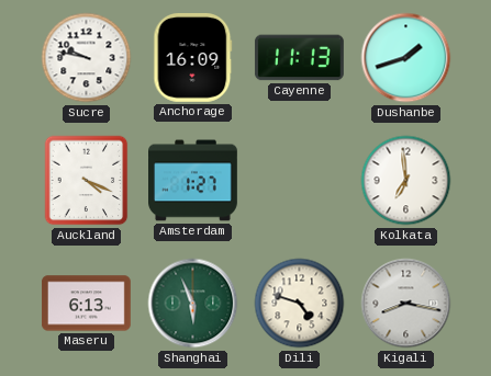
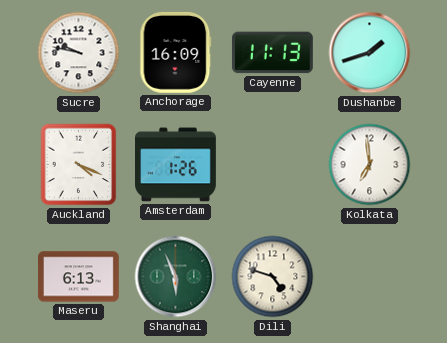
Amsterdam: 1:27 -> 1:26 (176, 165)
Kigali: 8:17 -> none (406, 304)
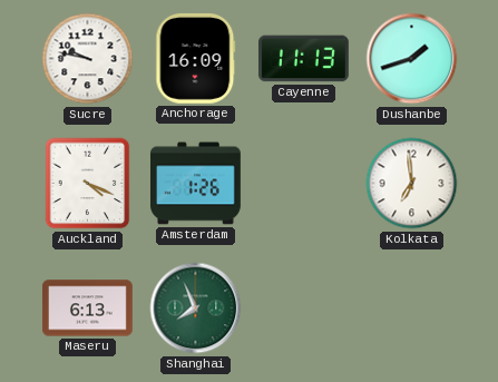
Shanghai: 5:56 -> 7:56 (196, 308)
Dili: 4:48 -> none (273, 277)
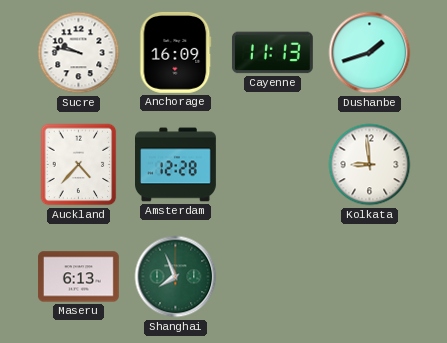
Auckland: 4:19 -> 4:37 (79, 165)
Amsterdam: 1:26 -> 12:28 (176, 165)
Kolkata: 6:59 -> 8:59 (370, 165)
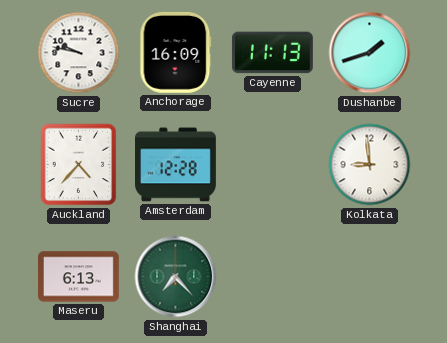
Shanghai: 7:56 -> 7:23 (176, 277)
